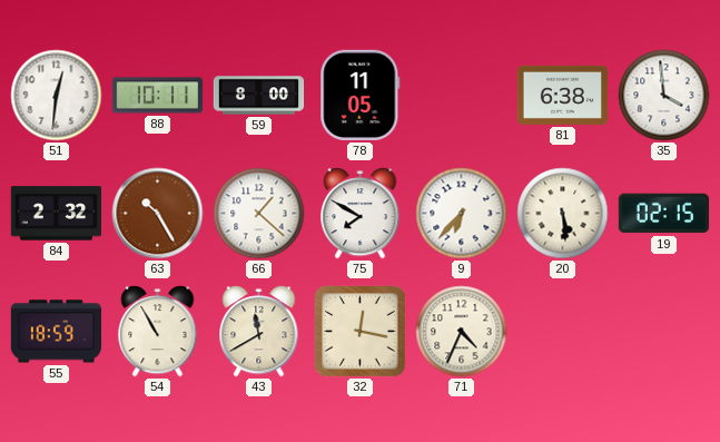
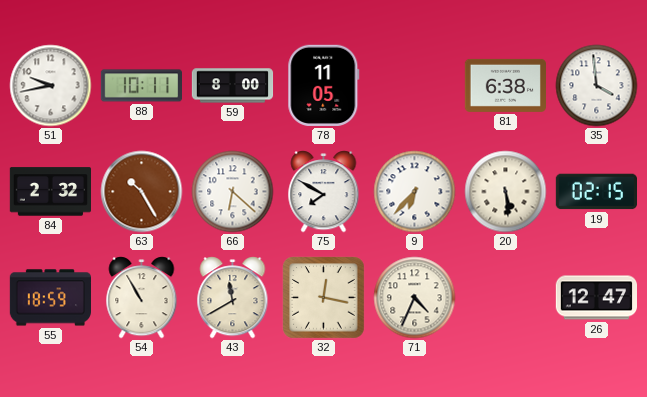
51: 12:31 -> 9:43 (51, 86)
66: 1:22 -> 6:22 (233, 192)
26: none -> 12:47 (597, 298)
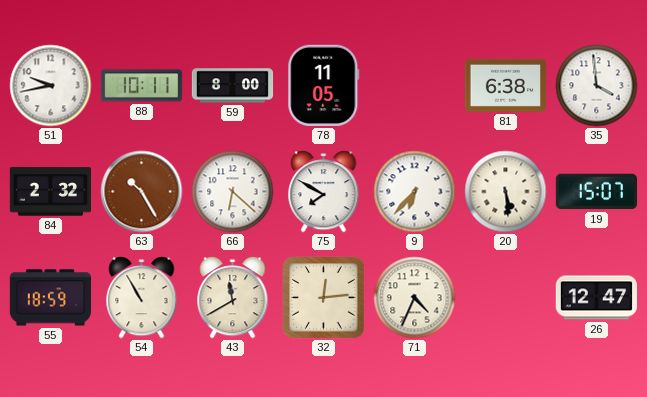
19: 02:15 -> 15:07 (596, 192)
32: 12:17 -> 12:14 (324, 298)
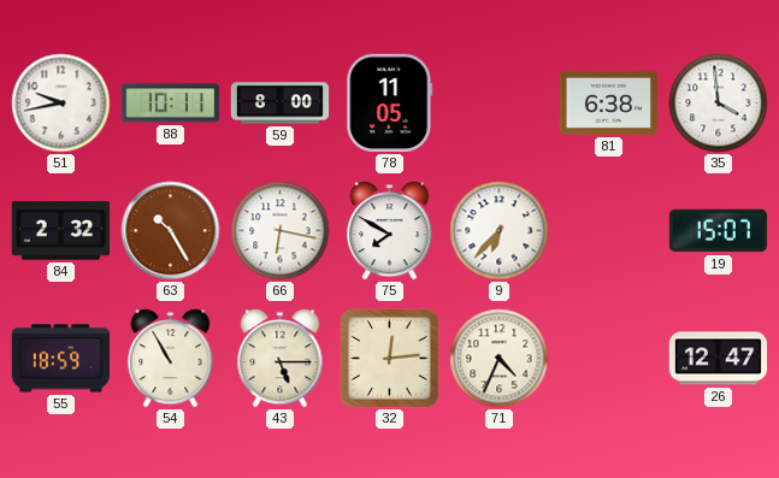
66: 6:22 -> 6:17 (281, 231)
20: 5:29 -> none (506, 192)
43: 11:40 -> 5:15 (281, 359)
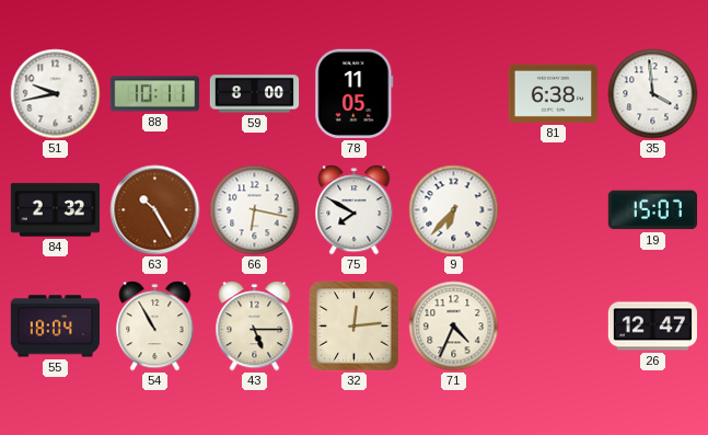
55: 18:59 -> 18:04 (55, 327)
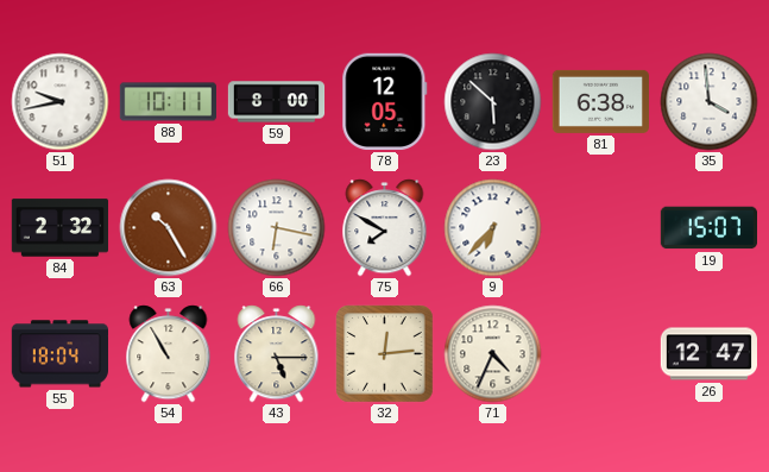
78: 11:05 -> 12:05 (385, 101)
23: none -> 5:52 (493, 102)
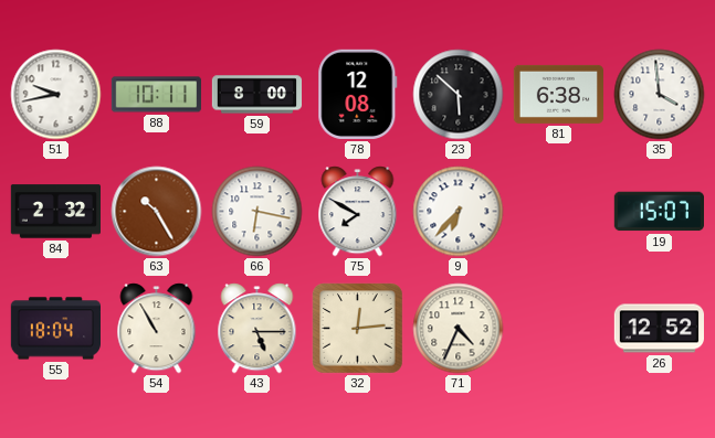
78: 12:05 -> 12:08 (358, 94)
26: 12:47 -> 12:52 (660, 329)
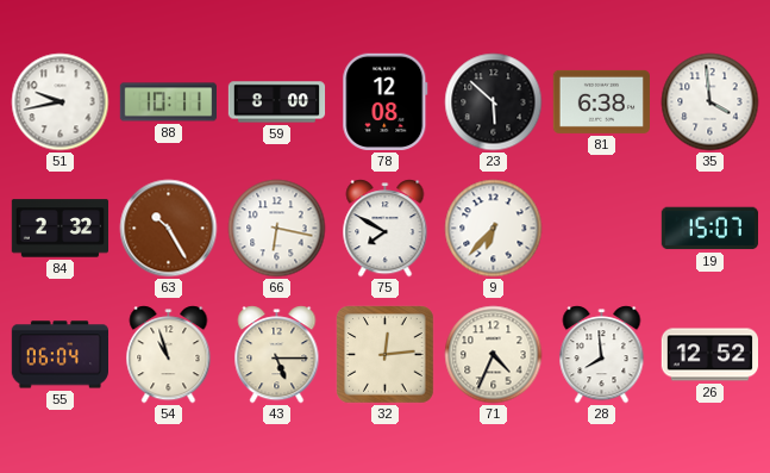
55: 18:04 -> 06:04 (60, 355)
54: 10:55 -> 10:57 (169, 355)
28: none -> 7:59 (602, 355)
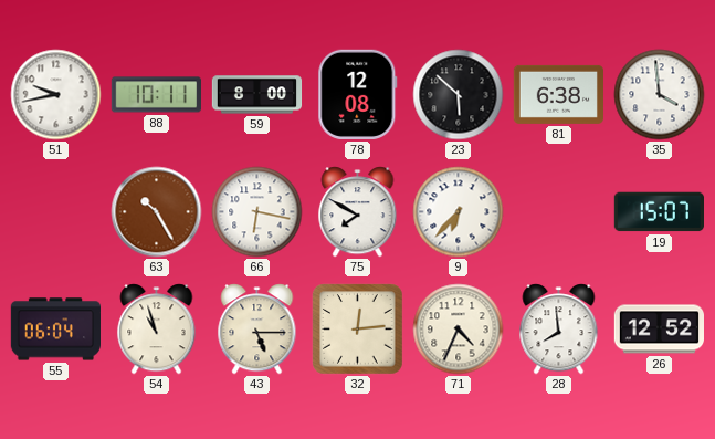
84: 2:32 -> none (60, 229)
